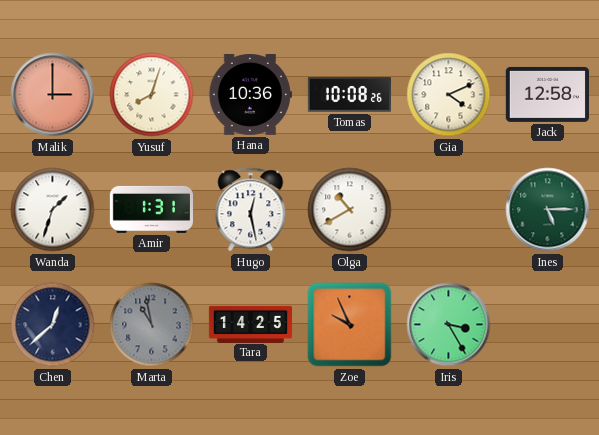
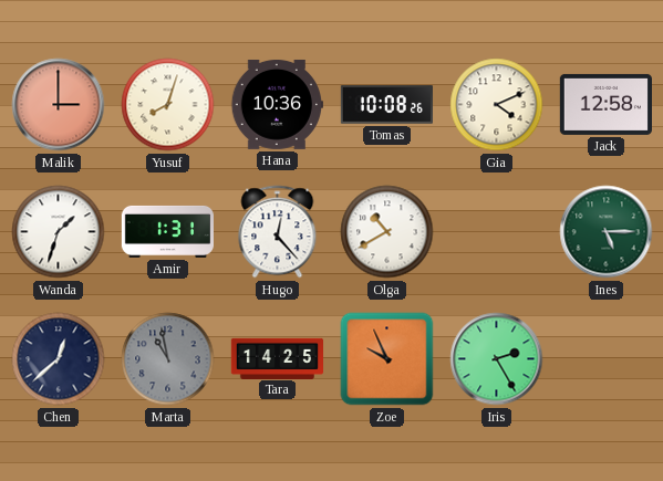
Hugo: 12:28 -> 12:23 (278, 232)
Iris: 3:25 -> 2:25 (497, 359)
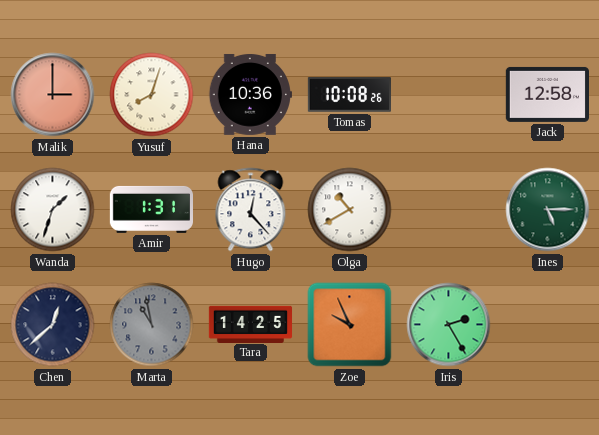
Gia: 4:11 -> none (497, 105)
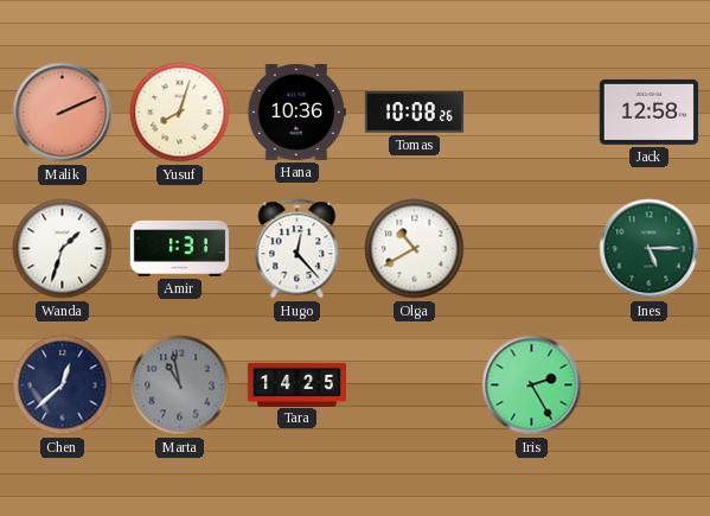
Malik: 3:00 -> 2:11 (63, 113)
Zoe: 9:56 -> none (350, 325)
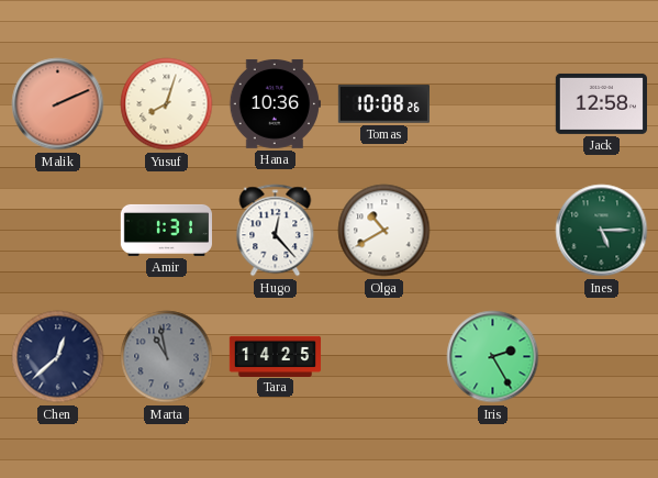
Wanda: 1:33 -> none (63, 249)
